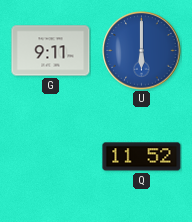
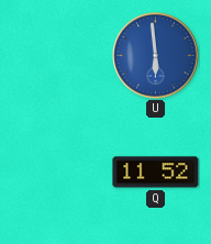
G: 9:11 -> none (51, 51)
U: 6:00 -> 5:59 (156, 56)
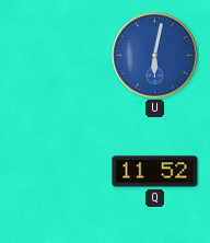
U: 5:59 -> 6:02 (155, 56)
